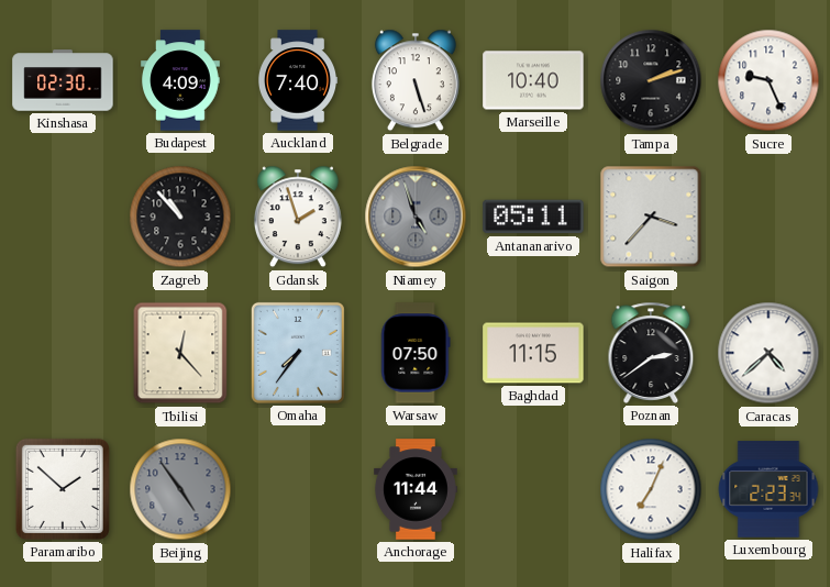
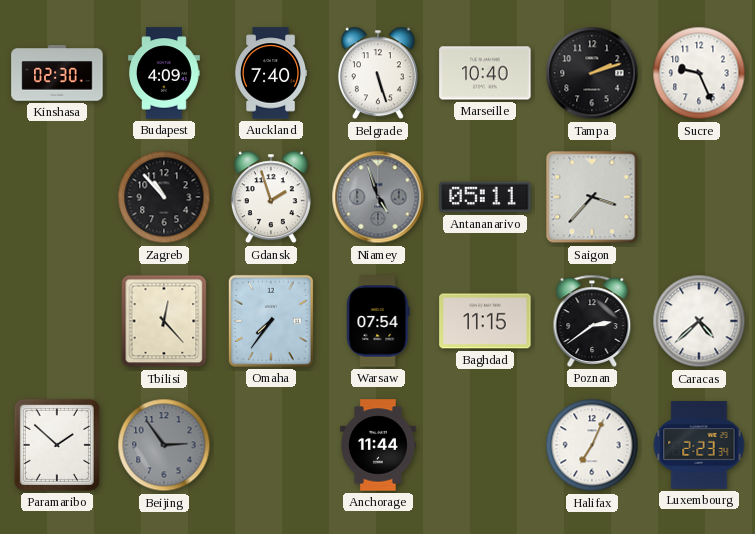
Warsaw: 07:50 -> 07:54 (378, 321)
Beijing: 4:54 -> 2:54 (164, 445)
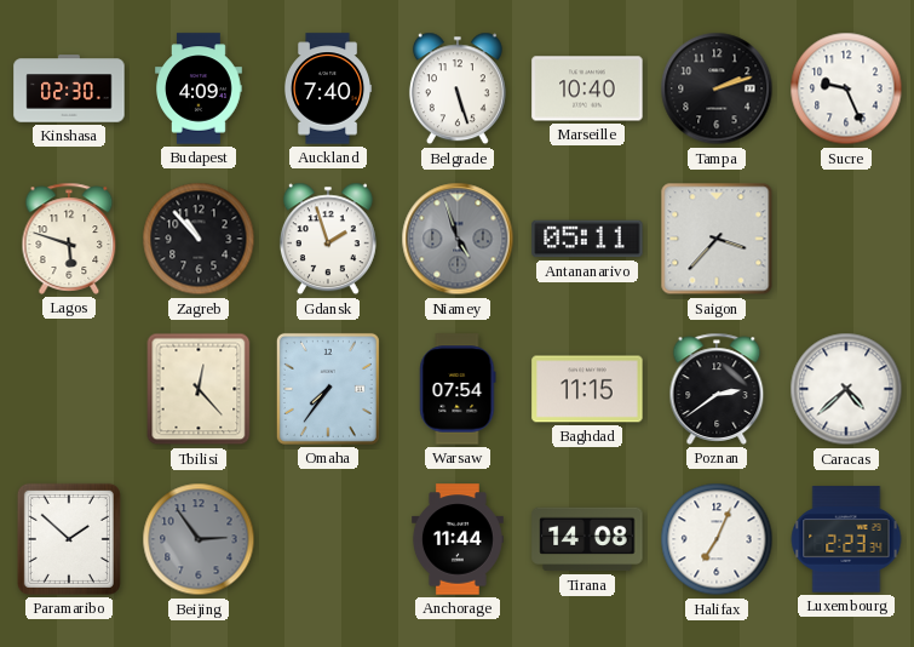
Lagos: none -> 5:48 (69, 239)
Tirana: none -> 14:08 (587, 539)
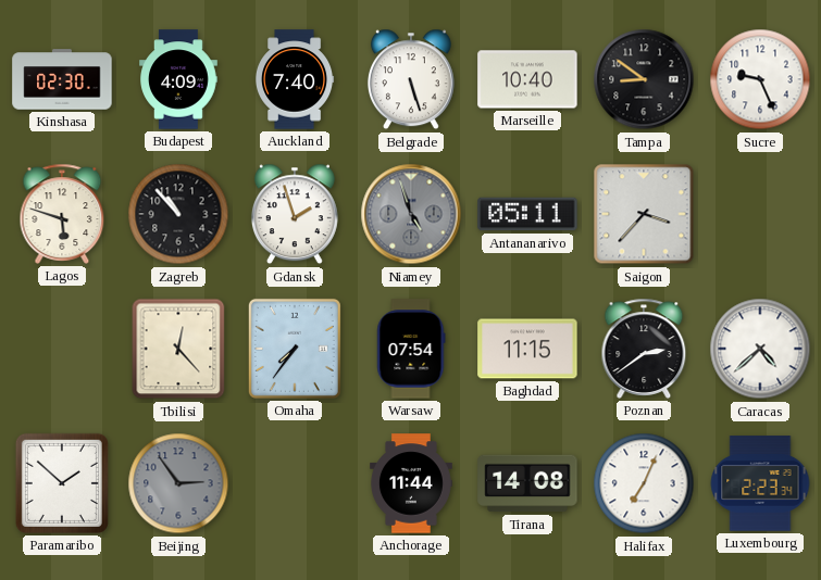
Tampa: 2:12 -> 8:51 (644, 79)
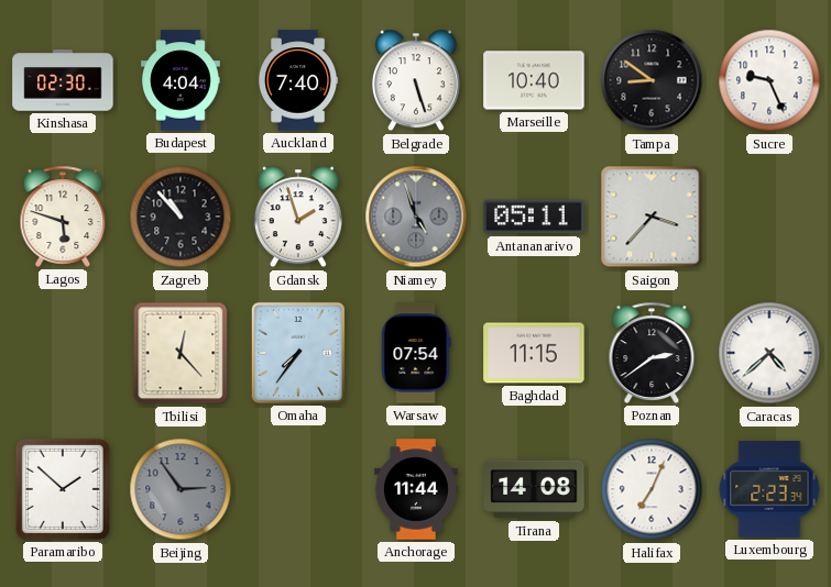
Budapest: 4:09 -> 4:04 (181, 80)
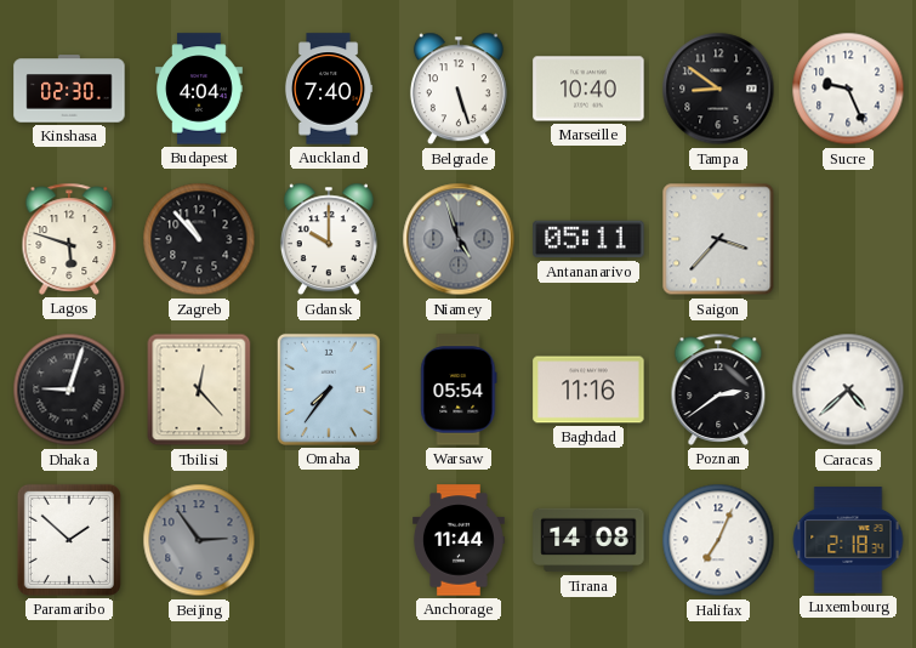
Gdansk: 1:57 -> 10:00 (329, 239)
Dhaka: none -> 9:03 (69, 390)
Warsaw: 07:54 -> 05:54 (459, 390)
Baghdad: 11:15 -> 11:16 (588, 390)
Luxembourg: 2:23 -> 2:18 (848, 540)
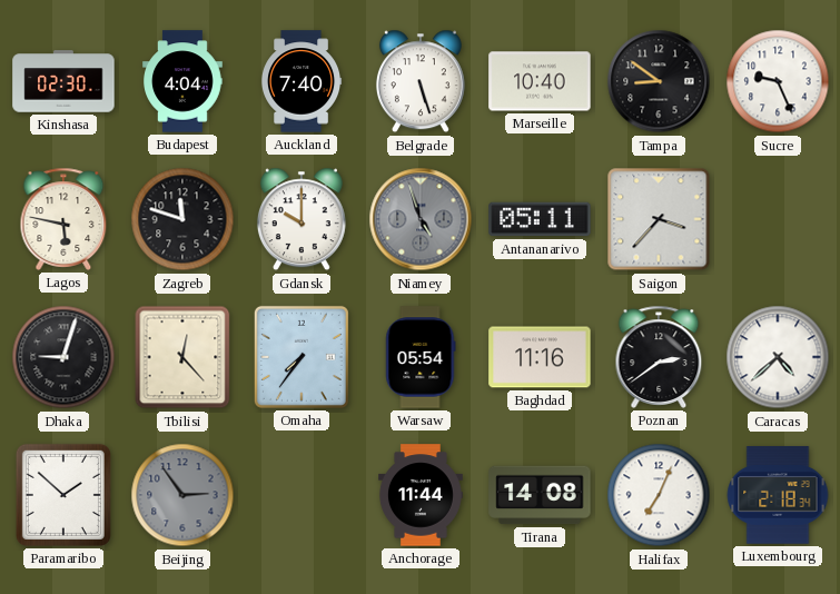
Lagos: 5:48 -> 5:47 (63, 219)
Zagreb: 10:53 -> 11:48 (182, 219)
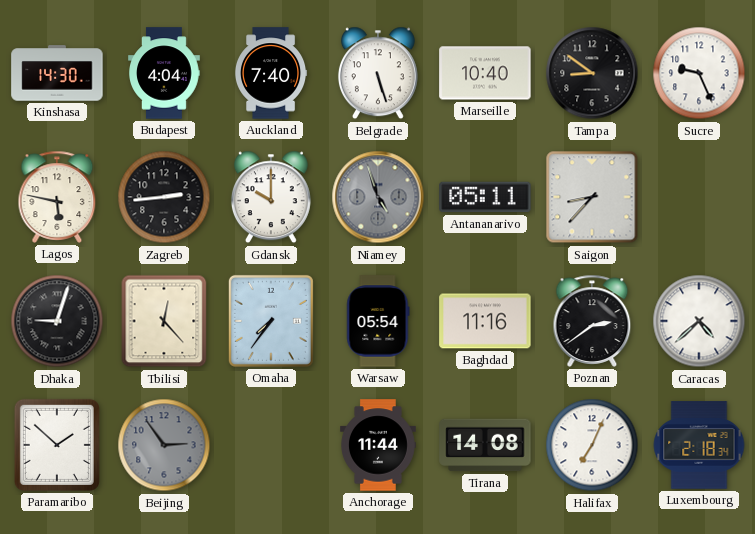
Kinshasa: 02:30 -> 14:30 (57, 73)
Zagreb: 11:48 -> 2:44 (164, 197)
Saigon: 3:37 -> 8:37 (592, 197)
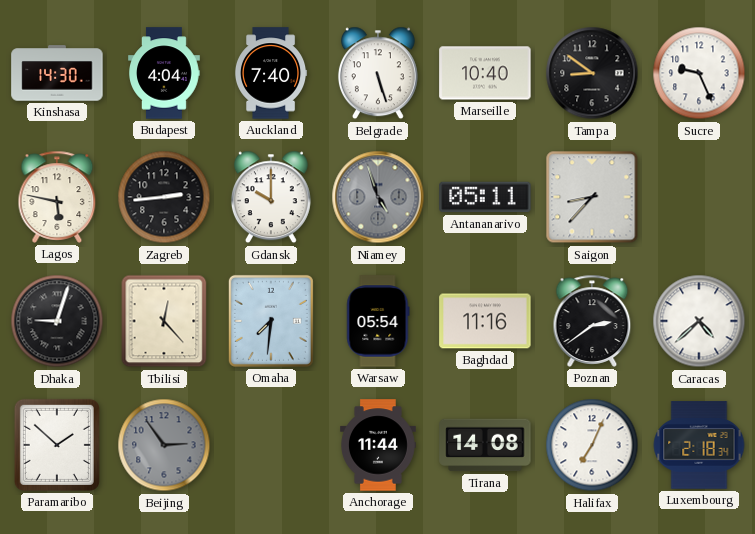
Omaha: 7:36 -> 7:31 (271, 321)
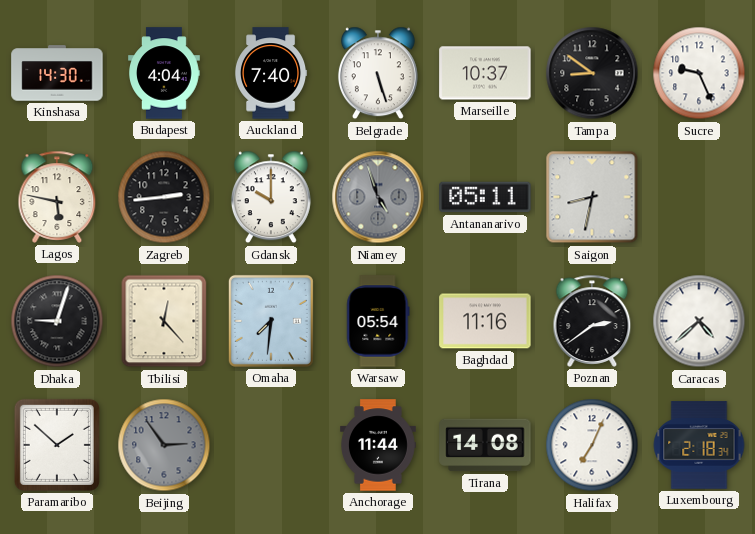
Marseille: 10:40 -> 10:37 (485, 73)
Saigon: 8:37 -> 8:32 (592, 197)
